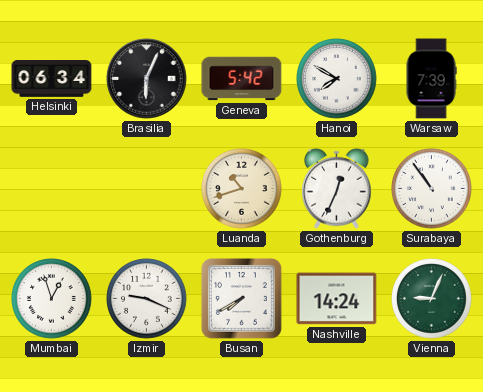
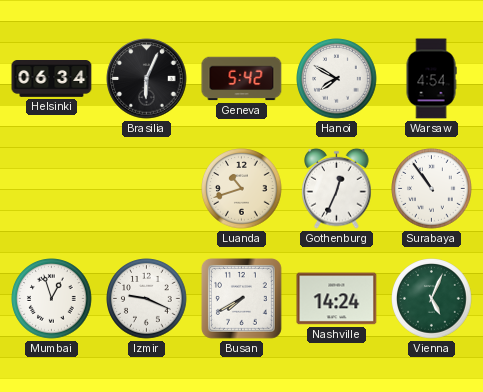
Warsaw: 7:39 -> 4:54 (431, 79)
Vienna: 9:04 -> 5:04 (432, 299)
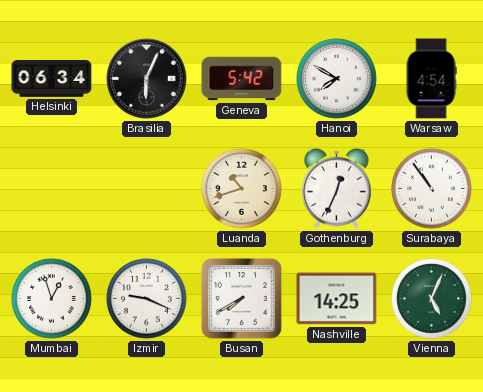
Nashville: 14:24 -> 14:25 (337, 299)
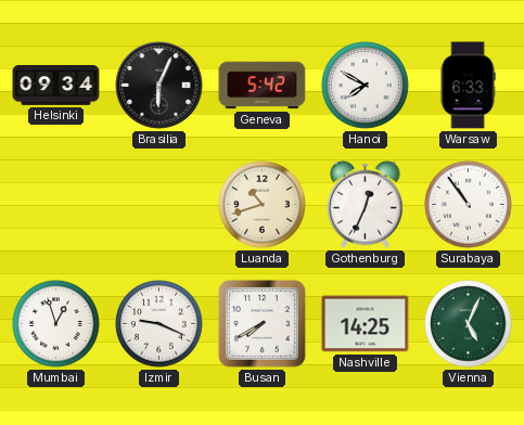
Helsinki: 06:34 -> 09:34 (56, 86)
Warsaw: 4:54 -> 6:33 (468, 86)
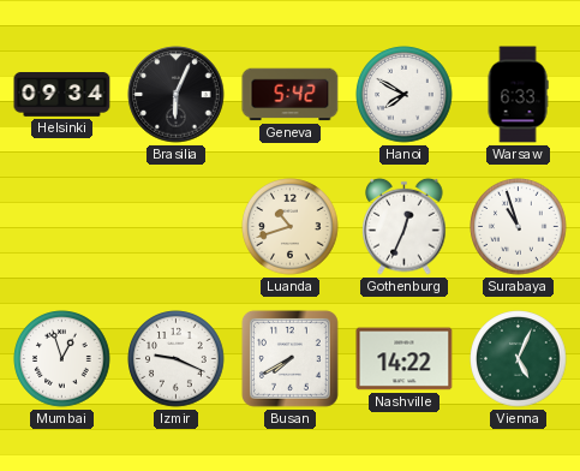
Surabaya: 10:54 -> 10:57 (519, 227)
Nashville: 14:25 -> 14:22 (405, 359)
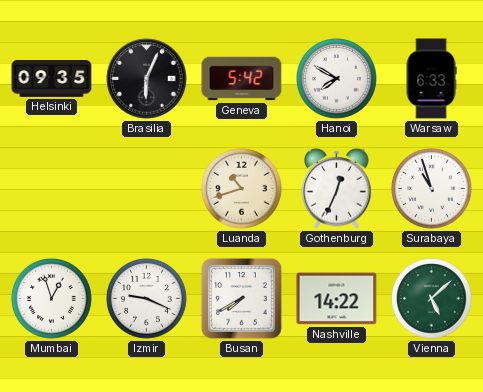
Helsinki: 09:34 -> 09:35 (52, 79)
Vienna: 5:04 -> 5:08 (432, 299)
